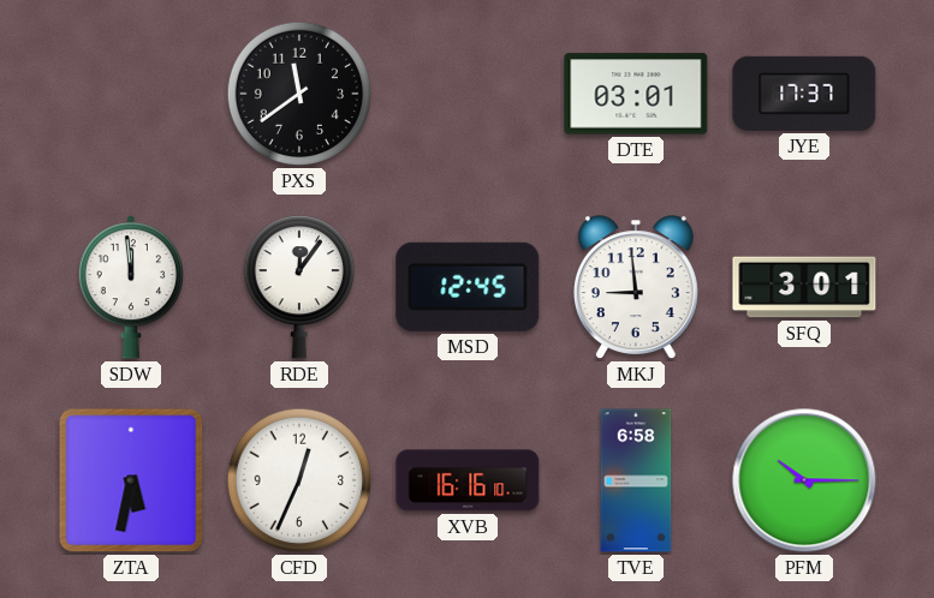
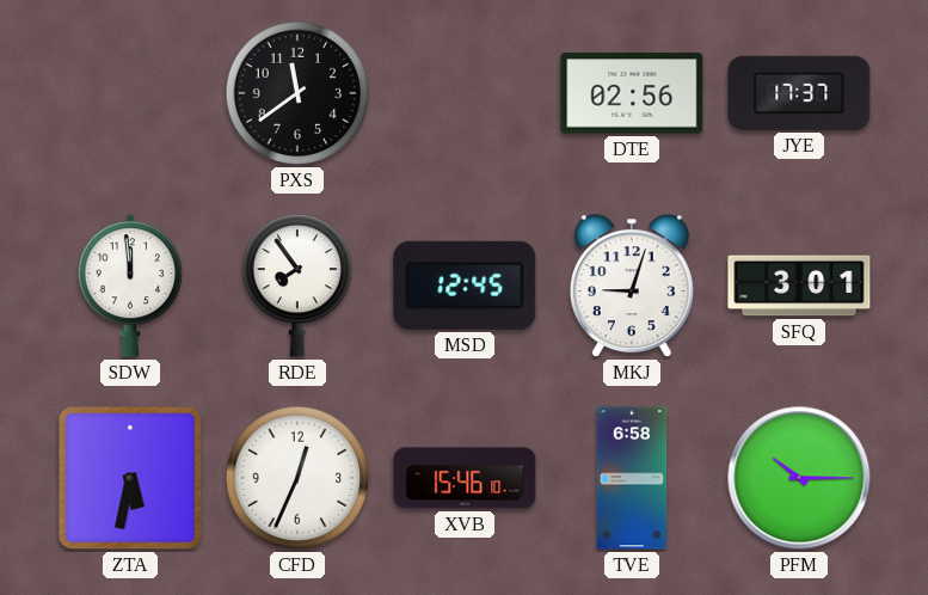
DTE: 03:01 -> 02:56 (632, 93)
RDE: 12:06 -> 7:54 (296, 286)
MKJ: 8:59 -> 9:03 (632, 287)
XVB: 16:16 -> 15:46 (465, 478)
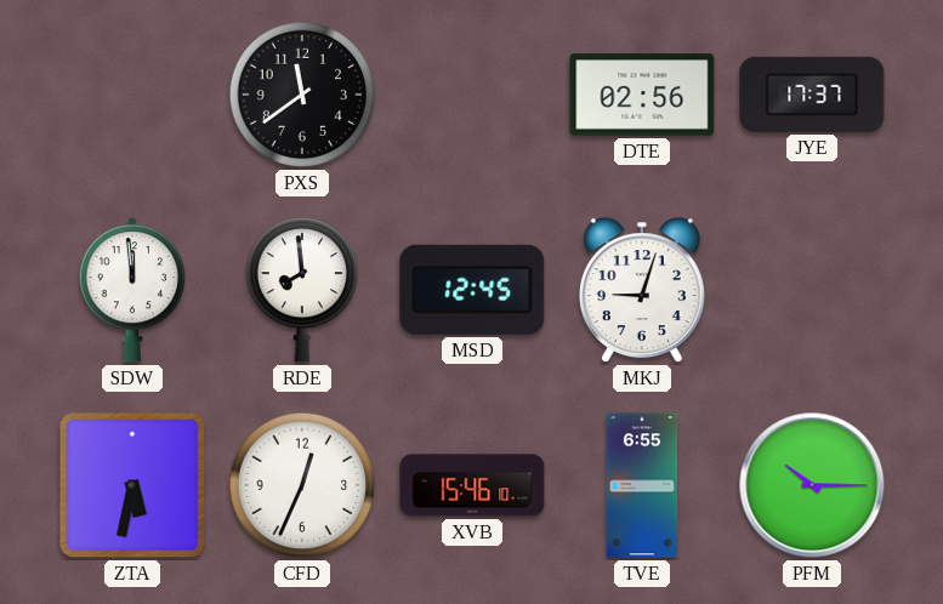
RDE: 7:54 -> 7:59 (301, 290)
SFQ: 3:01 -> none (799, 286)
TVE: 6:58 -> 6:55 (642, 485)
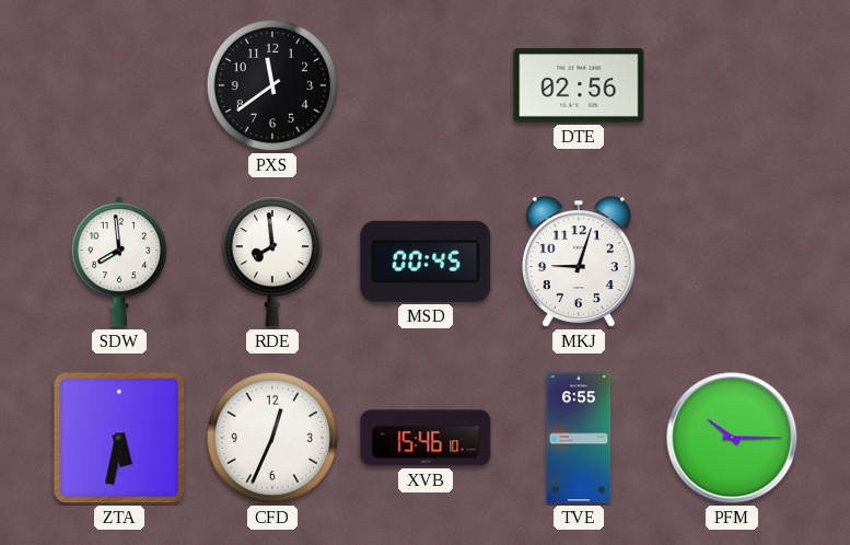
JYE: 17:37 -> none (812, 95)
SDW: 11:59 -> 7:59 (118, 263)
MSD: 12:45 -> 00:45 (426, 262)
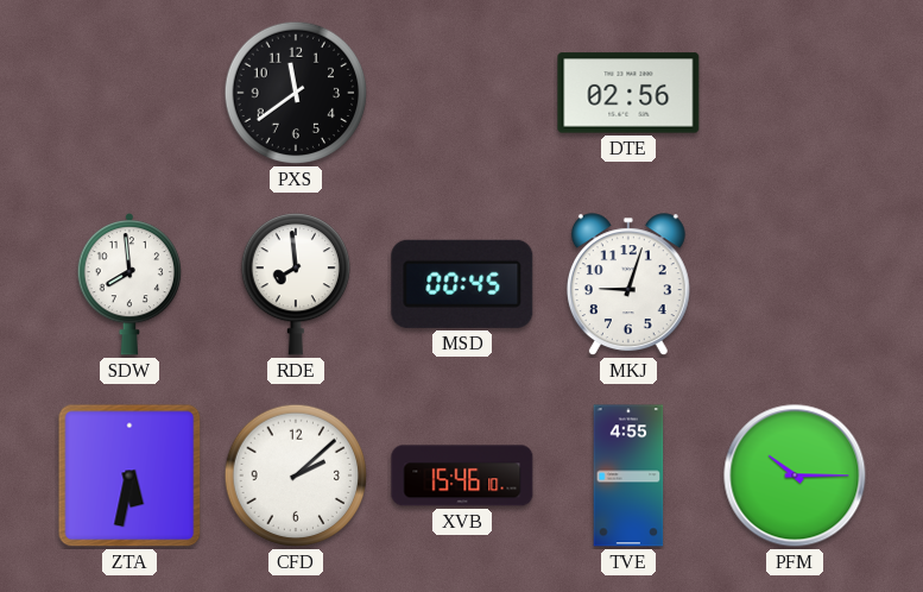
CFD: 12:34 -> 2:08 (296, 476)
TVE: 6:55 -> 4:55 (628, 476)
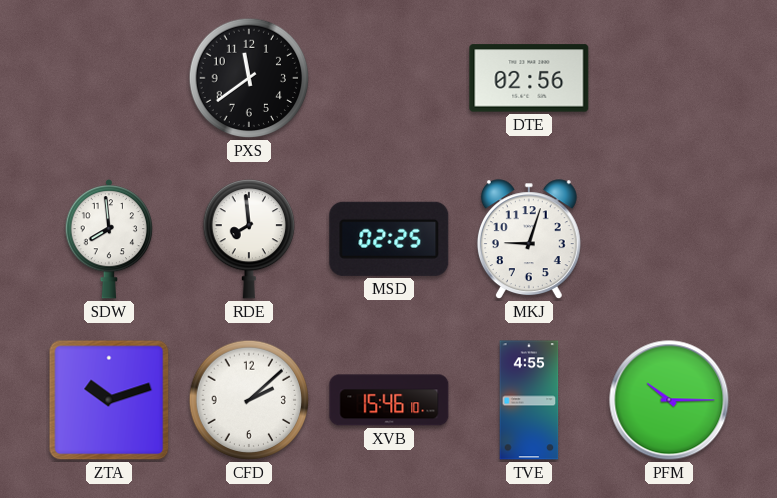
MSD: 00:45 -> 02:25 (389, 239)
ZTA: 5:32 -> 10:12 (109, 400)
